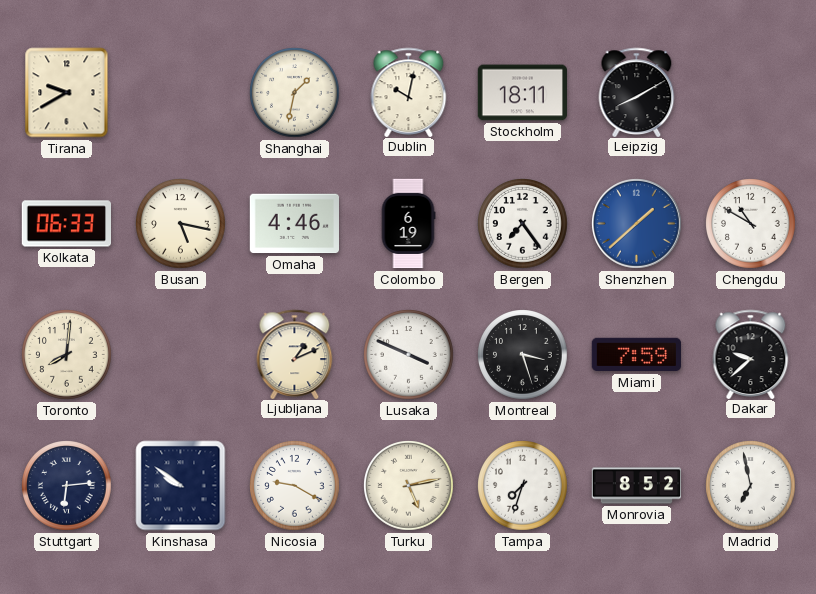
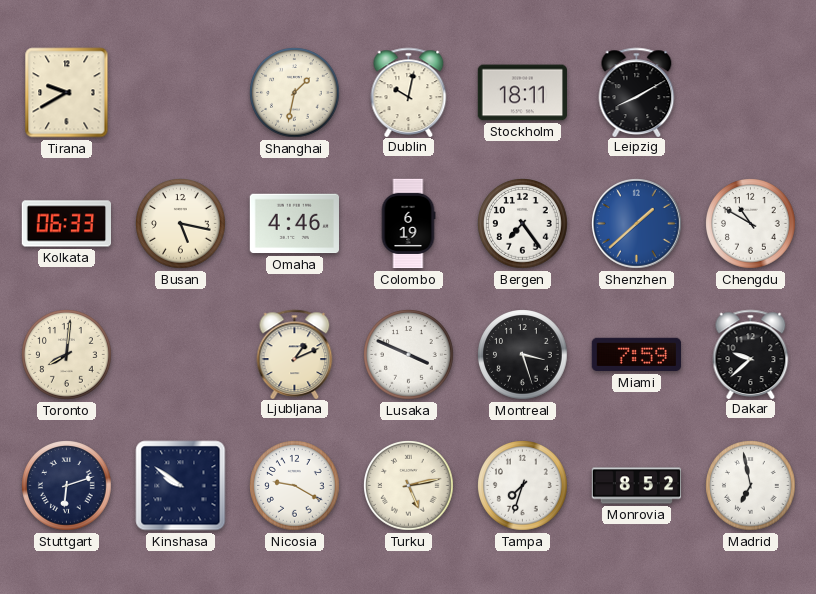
Stuttgart: 6:14 -> 6:12 (67, 486)
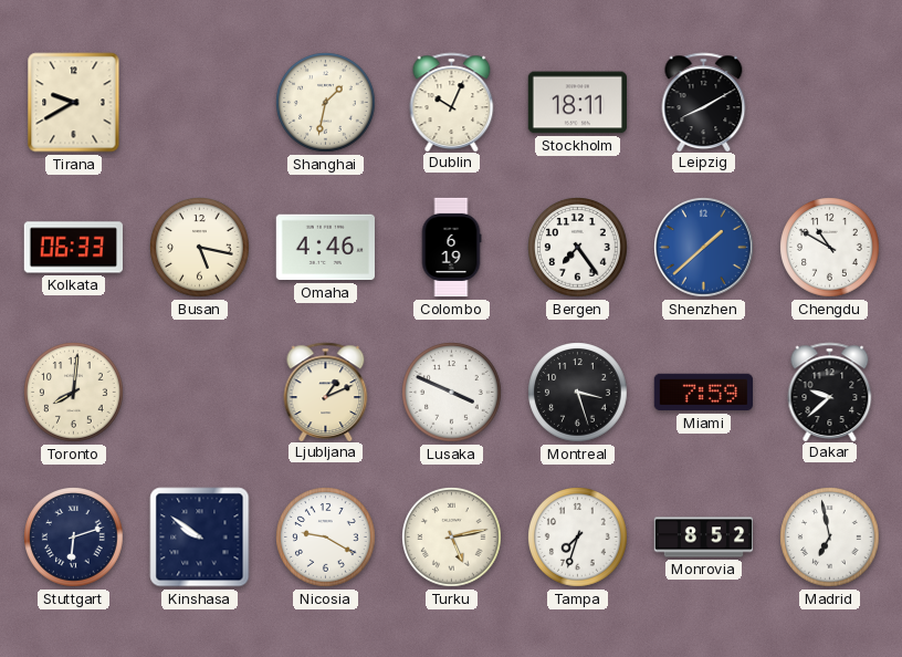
Dublin: 10:02 -> 10:04 (452, 102)
